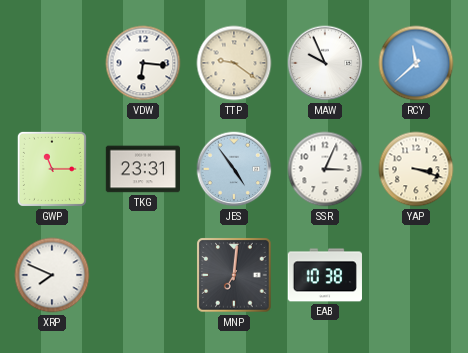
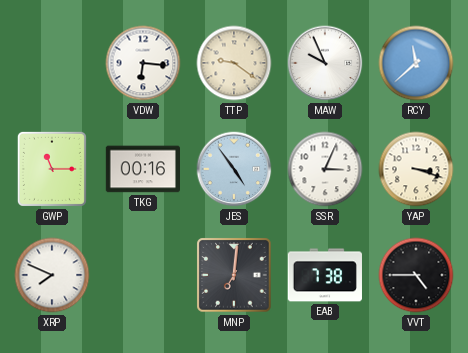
TKG: 23:31 -> 00:16 (142, 169)
EAB: 10:38 -> 7:38 (325, 275)
VVT: none -> 4:45 (416, 275)
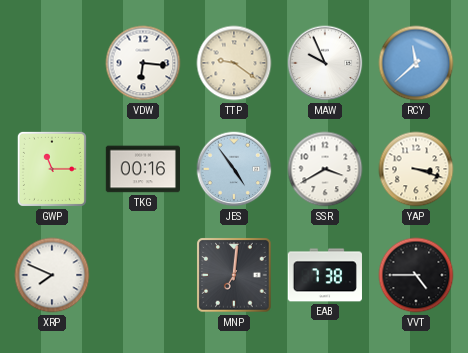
SSR: 3:04 -> 3:40 (325, 169)
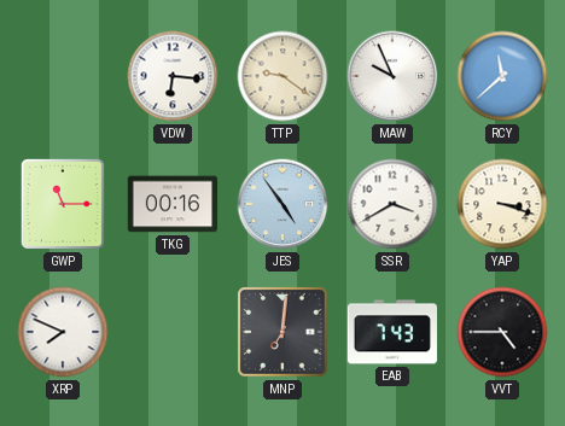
EAB: 7:38 -> 7:43 (392, 332)
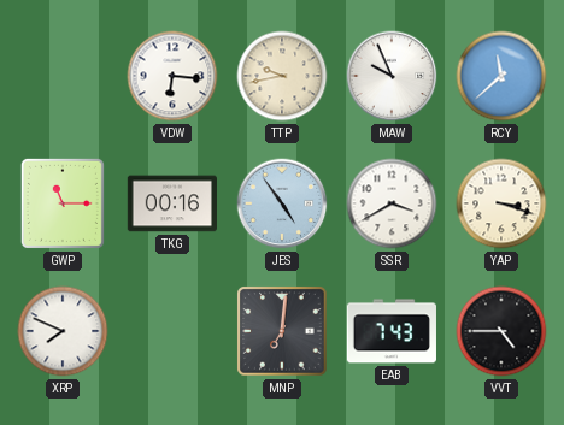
TTP: 9:21 -> 9:43 (282, 76)
